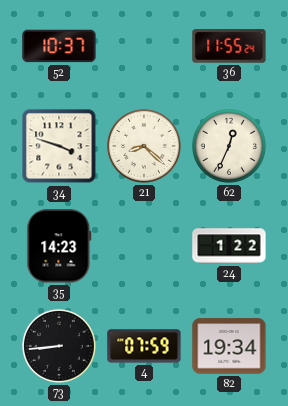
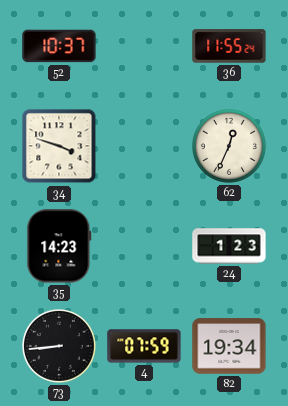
21: 8:22 -> none (144, 146)
24: 1:22 -> 1:23 (229, 246)
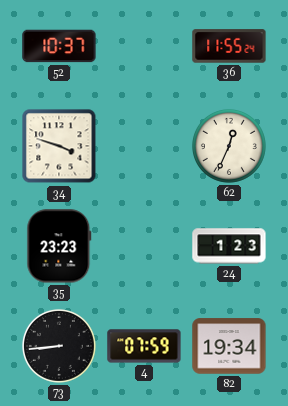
35: 14:23 -> 23:23 (59, 246)
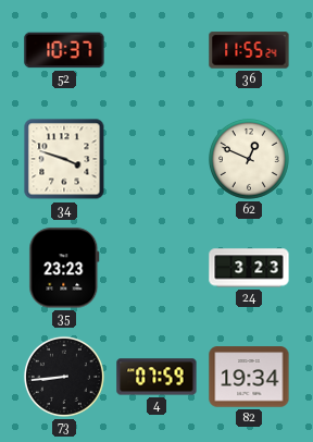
62: 12:34 -> 12:49 (249, 159)
24: 1:23 -> 3:23 (249, 268)
